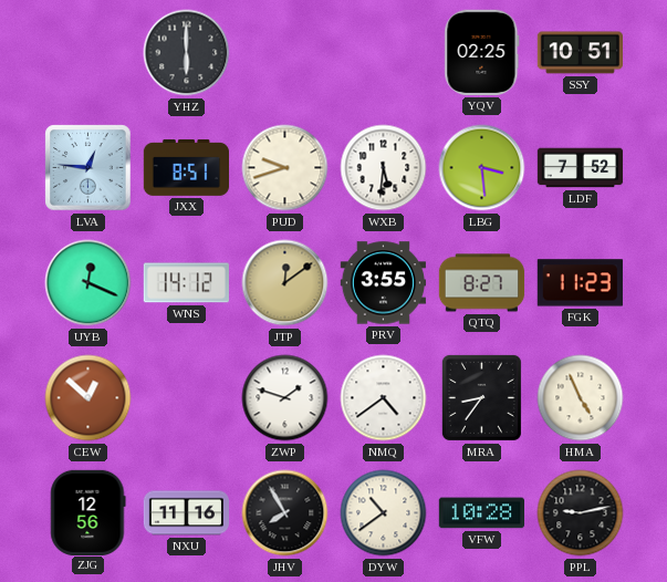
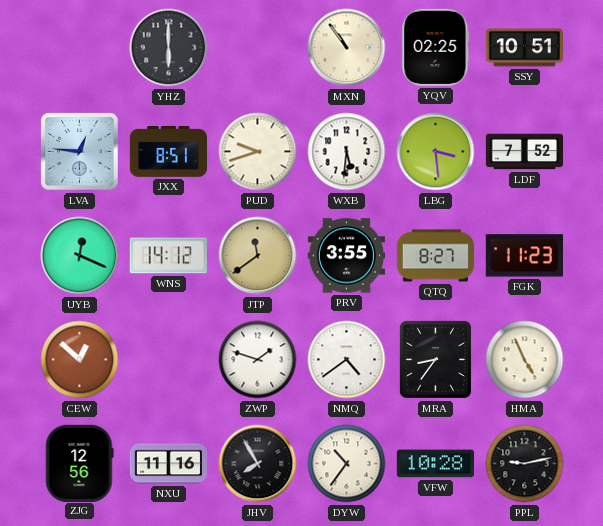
MXN: none -> 10:54 (347, 48)
JTP: 12:09 -> 11:39 (258, 256)
DYW: 10:39 -> 10:36 (347, 464)
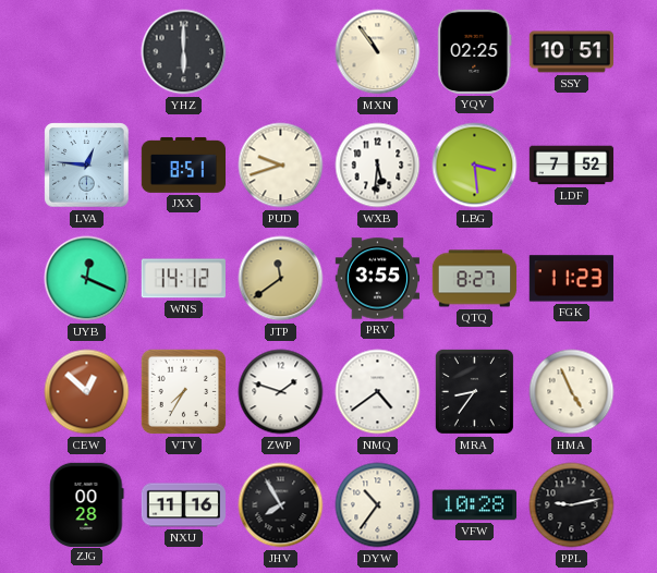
VTV: none -> 7:35 (184, 392)
ZJG: 12:56 -> 00:28 (87, 504)
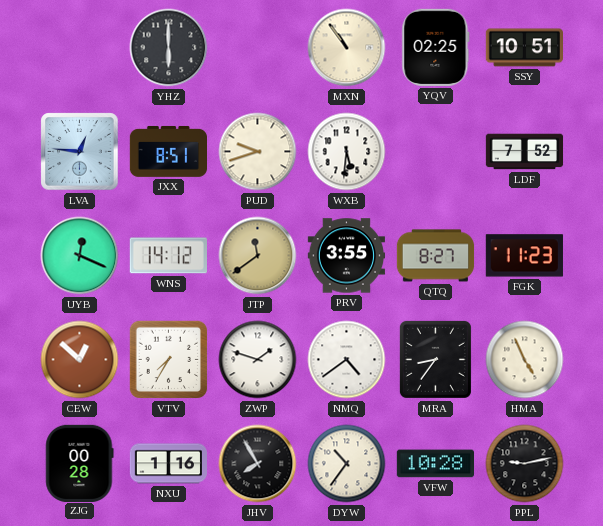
LBG: 3:29 -> none (475, 166)
NXU: 11:16 -> 1:16 (168, 464)
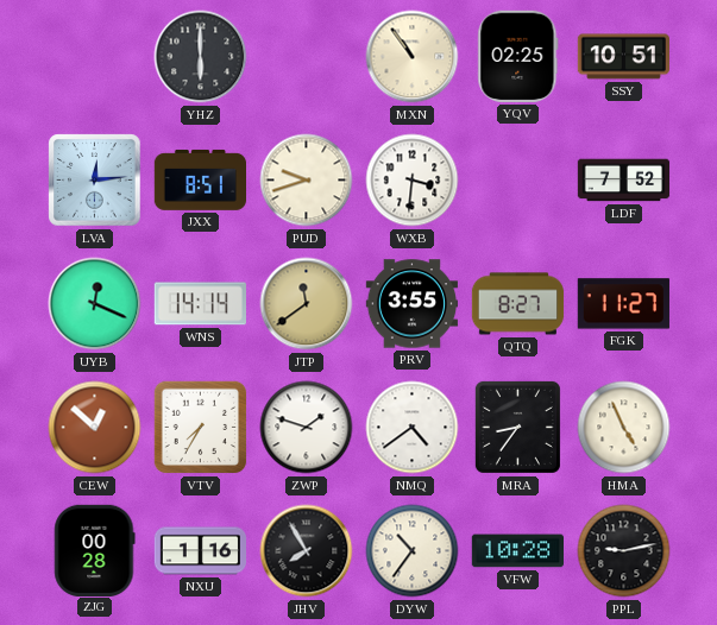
LVA: 12:46 -> 12:14 (95, 181)
WXB: 5:31 -> 3:31 (413, 181)
WNS: 14:12 -> 14:14 (200, 304)
FGK: 11:23 -> 11:27 (623, 304)
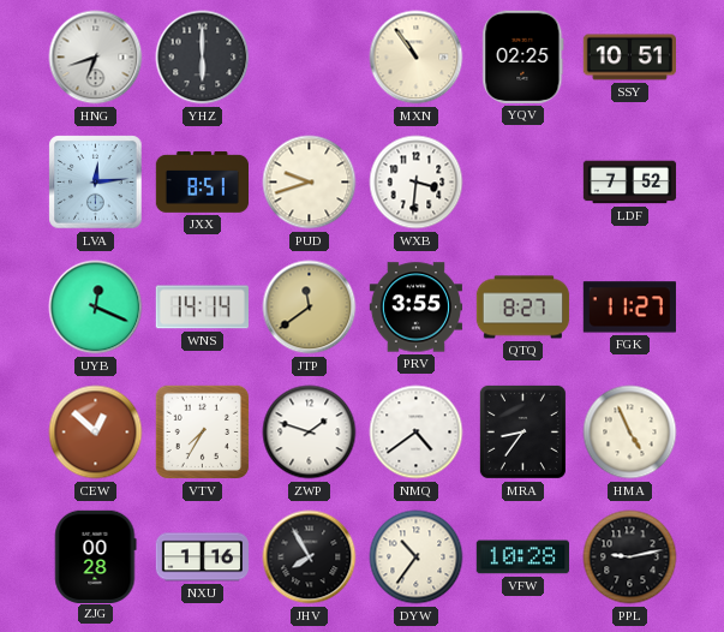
HNG: none -> 6:42 (96, 58)
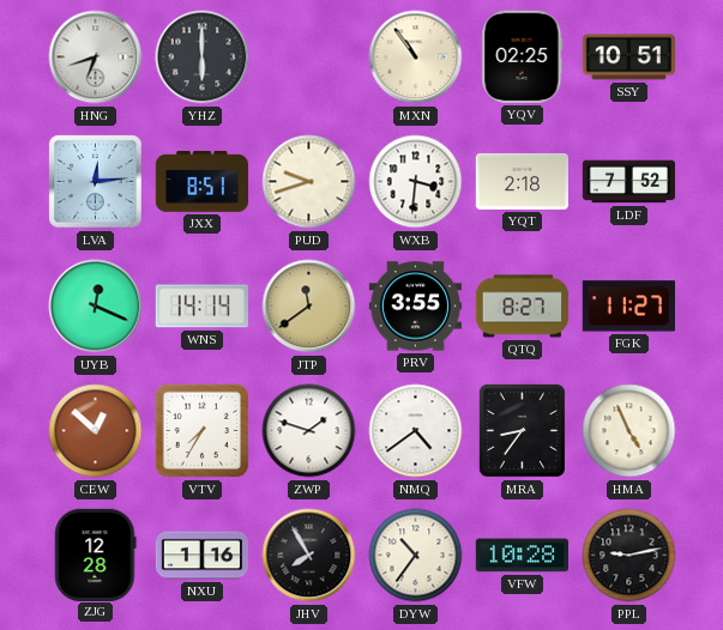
YQT: none -> 2:18 (522, 181)
ZJG: 00:28 -> 12:28 (96, 555)
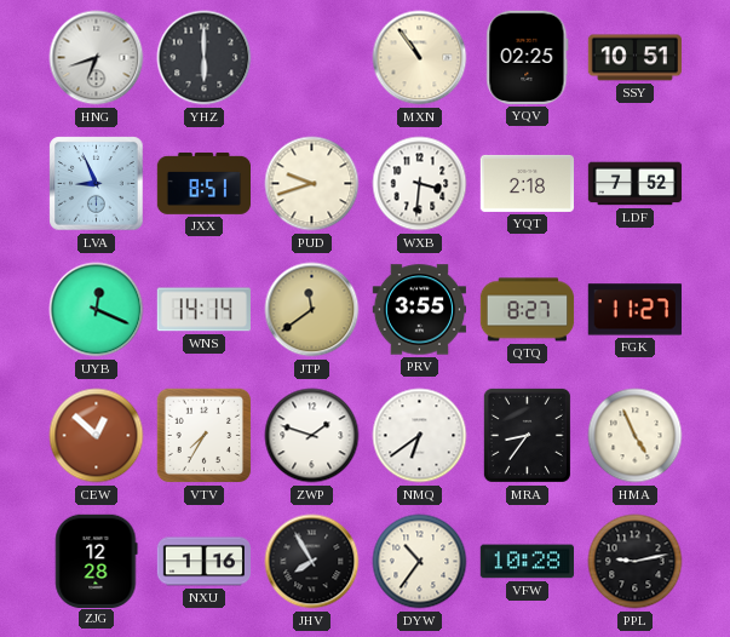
LVA: 12:14 -> 8:56 (97, 184)
NMQ: 4:39 -> 6:39 (420, 436)
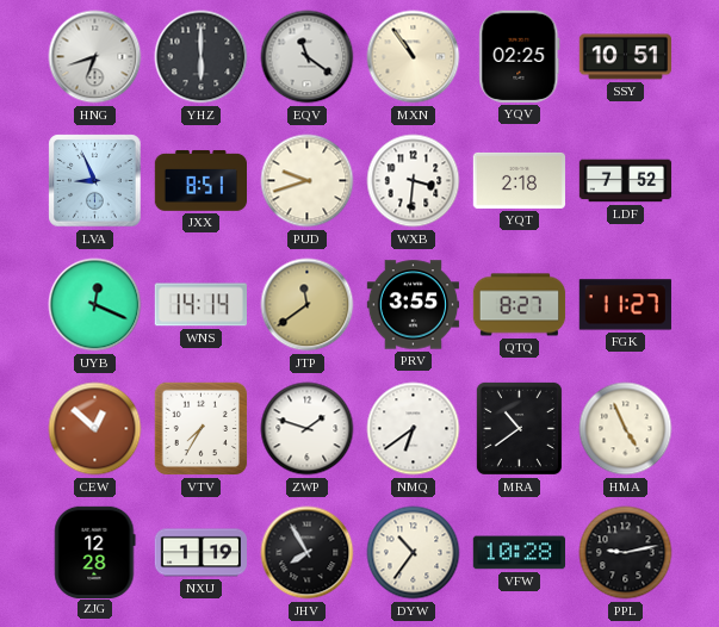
EQV: none -> 11:21 (308, 57)
MRA: 8:36 -> 10:39 (519, 428)
NXU: 1:16 -> 1:19 (200, 553)
